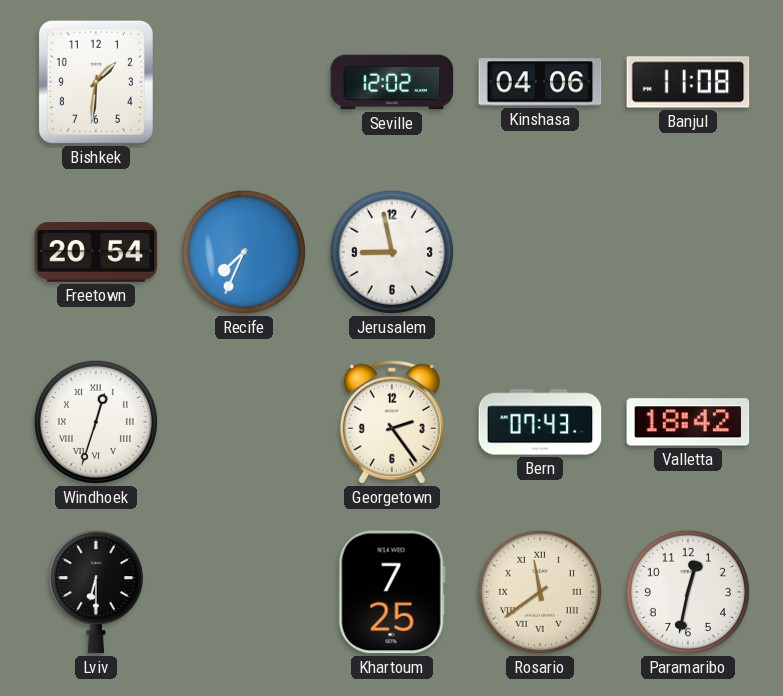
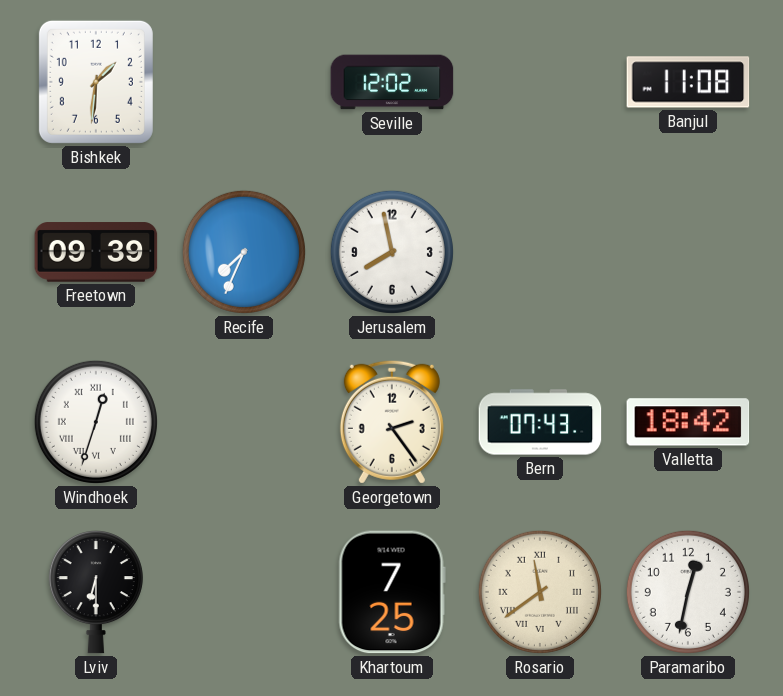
Kinshasa: 04:06 -> none (540, 82)
Freetown: 20:54 -> 09:39 (96, 252)
Jerusalem: 8:58 -> 7:58 (392, 252)
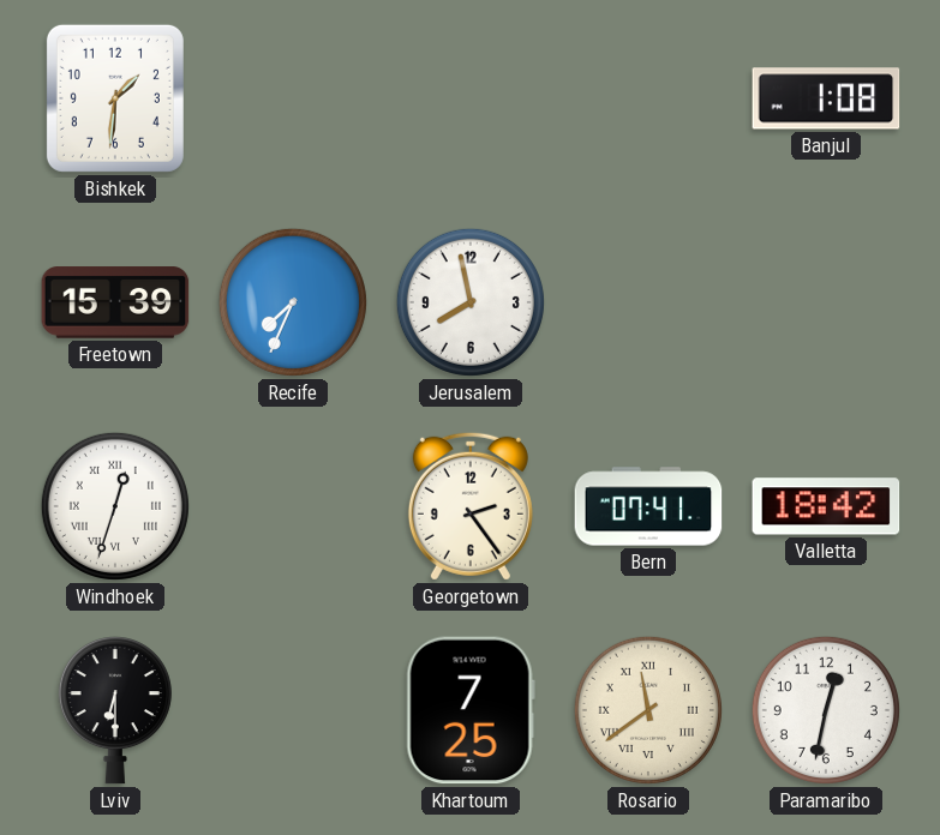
Seville: 12:02 -> none (392, 82)
Banjul: 11:08 -> 1:08 (826, 98)
Freetown: 09:39 -> 15:39 (115, 302)
Bern: 07:43 -> 07:41 (648, 506)
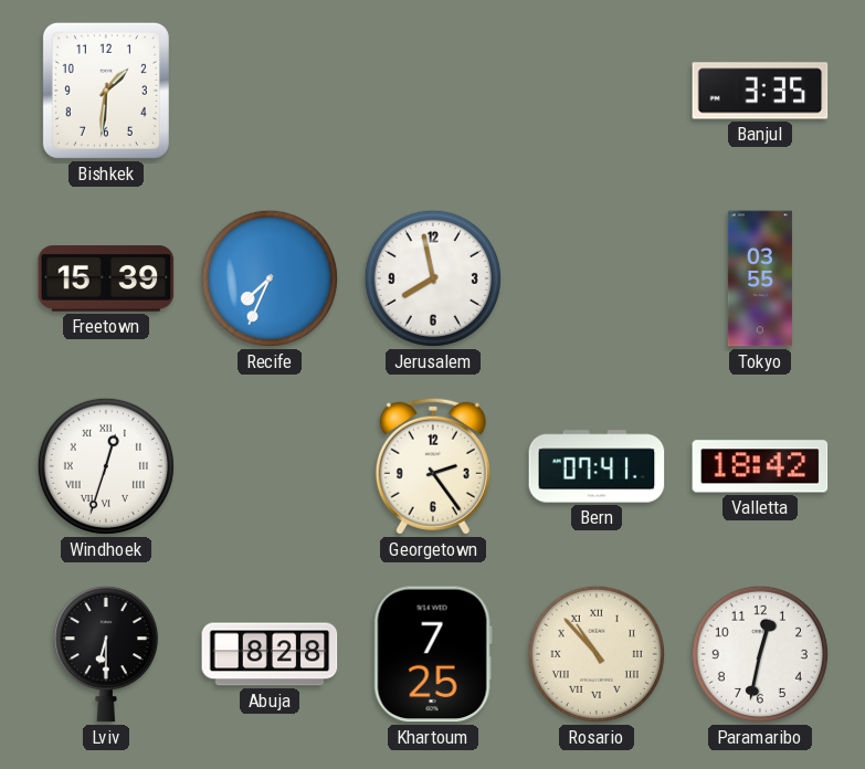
Banjul: 1:08 -> 3:35 (760, 91)
Tokyo: none -> 03:55 (760, 278)
Abuja: none -> 8:28 (270, 654)
Rosario: 11:39 -> 10:53 (597, 654)
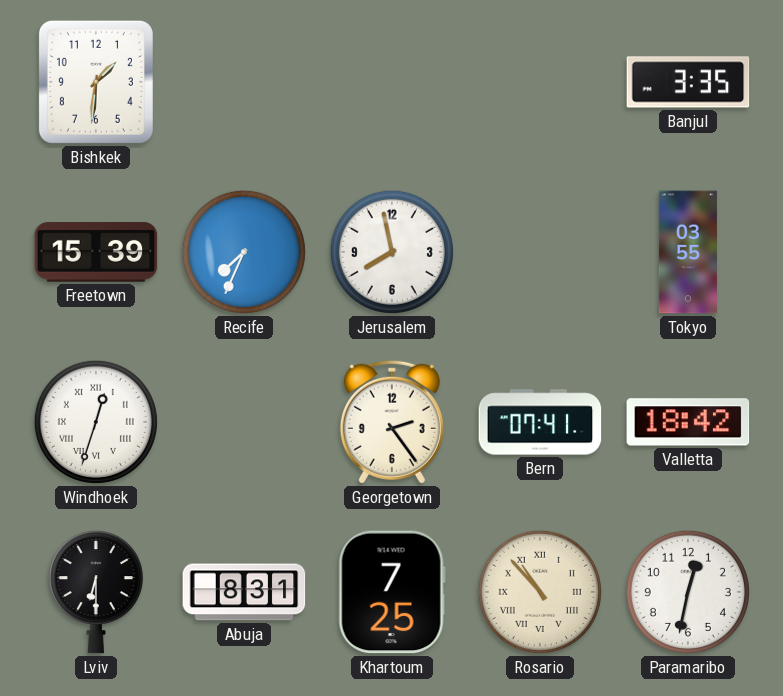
Abuja: 8:28 -> 8:31 (244, 592)
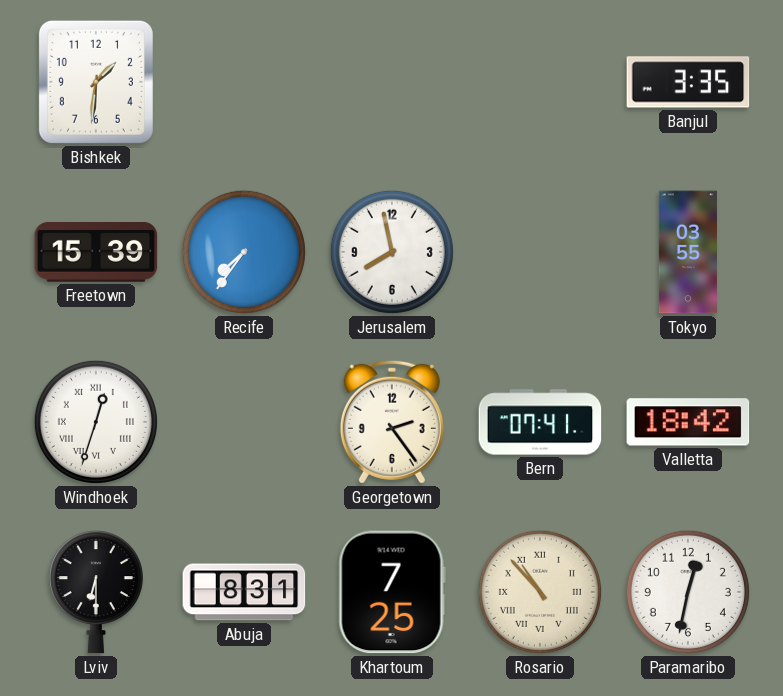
Recife: 7:34 -> 7:36 (244, 252)
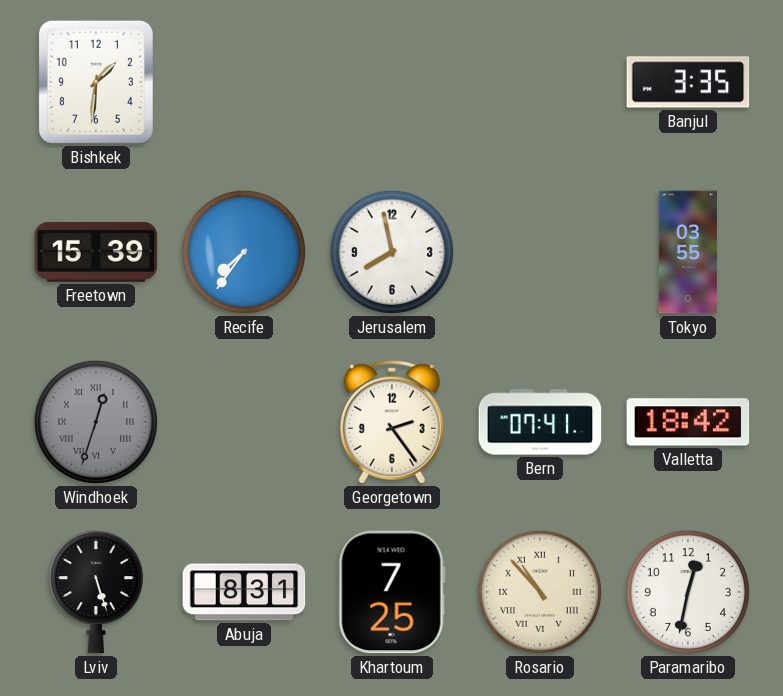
Windhoek dial: white -> grey (96, 422)
Lviv: 6:30 -> 5:27 (96, 593)
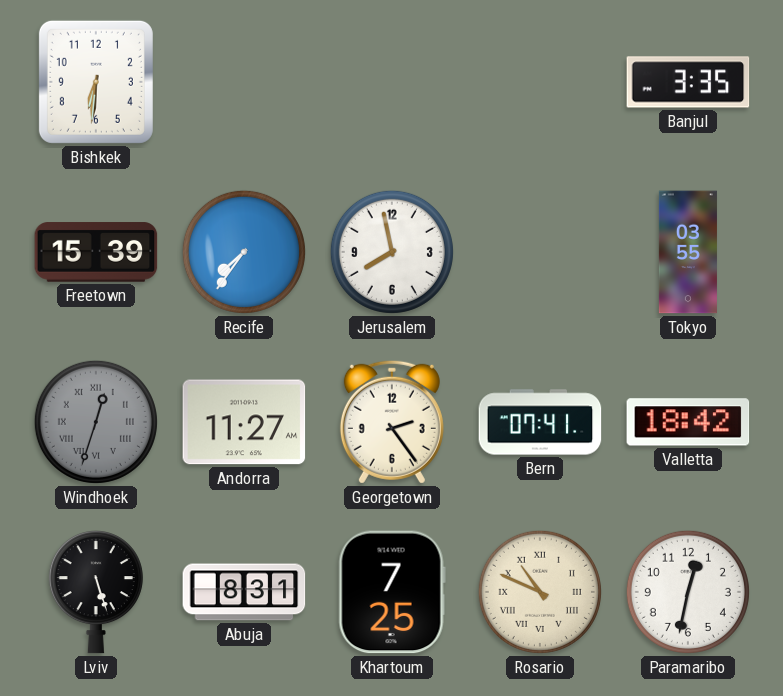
Bishkek: 1:31 -> 6:31 (96, 82)
Andorra: none -> 11:27 (244, 422)
Rosario: 10:53 -> 10:49 (540, 592)
